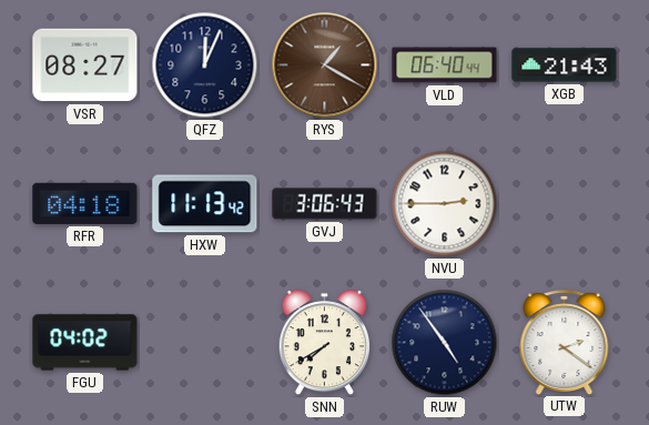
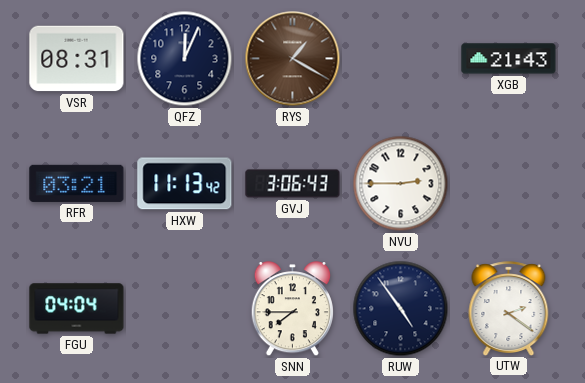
VSR: 08:27 -> 08:31 (77, 59)
VLD: 06:40 -> none (445, 65)
RFR: 04:18 -> 03:21 (77, 183)
FGU: 04:02 -> 04:04 (77, 309)
SNN: 7:40 -> 7:45 (292, 309)
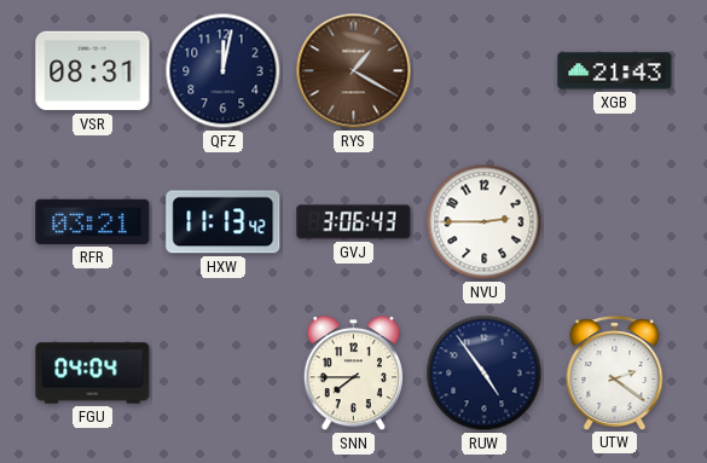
QFZ: 12:04 -> 12:02 (224, 71)
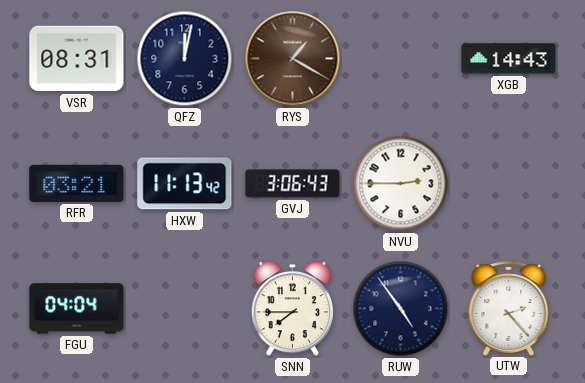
XGB: 21:43 -> 14:43 (509, 59)
UTW: 2:21 -> 2:23 (509, 308)
